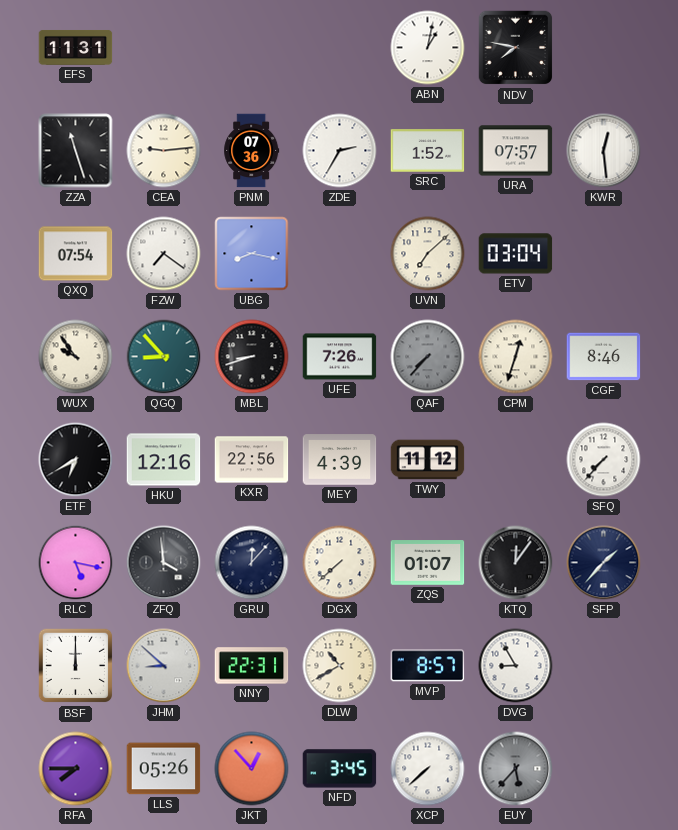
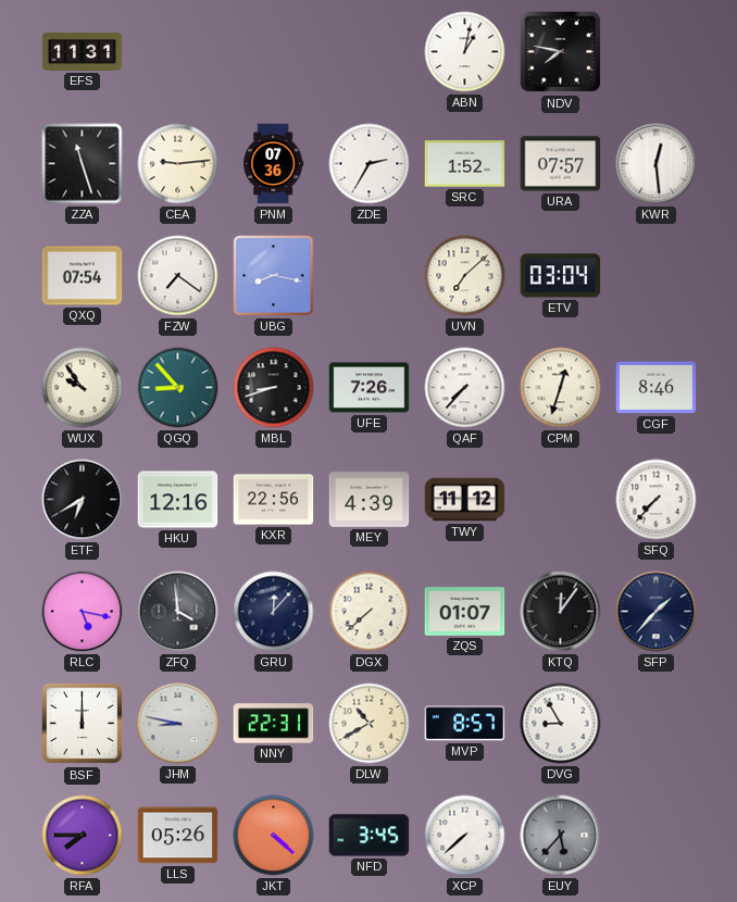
QAF dial: grey -> white (465, 388)
JHM: 8:52 -> 8:47 (178, 724)
JKT: 12:53 -> 4:22 (274, 836)
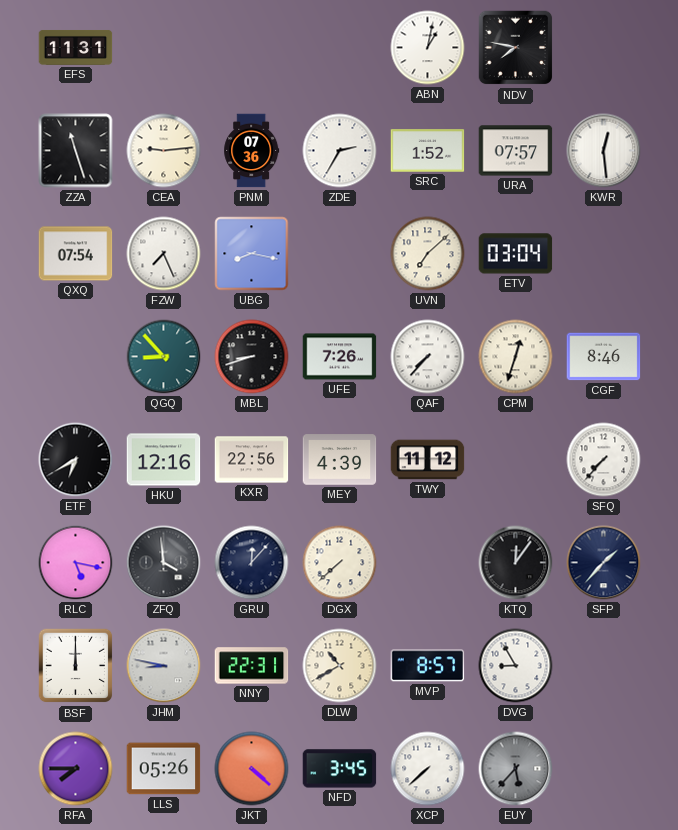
FZW: 7:21 -> 7:26 (164, 254)
WUX: 9:54 -> none (83, 388)
ZQS: 01:07 -> none (465, 612)
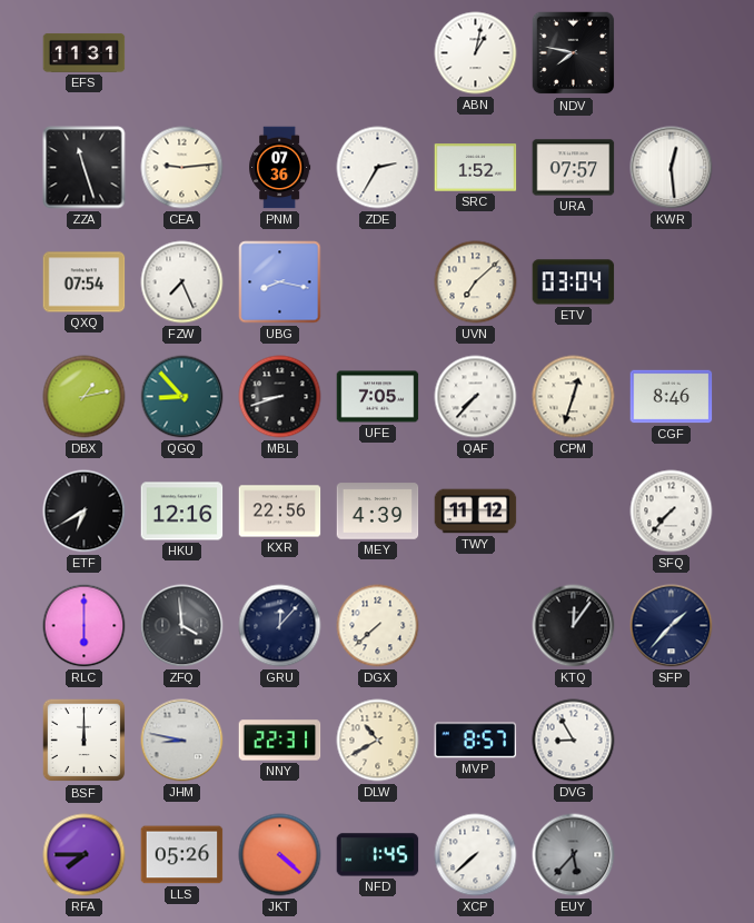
DBX: none -> 1:13 (85, 397)
UFE: 7:26 -> 7:05 (378, 397)
RLC: 5:17 -> 6:00 (85, 626)
NFD: 3:45 -> 1:45 (378, 855)
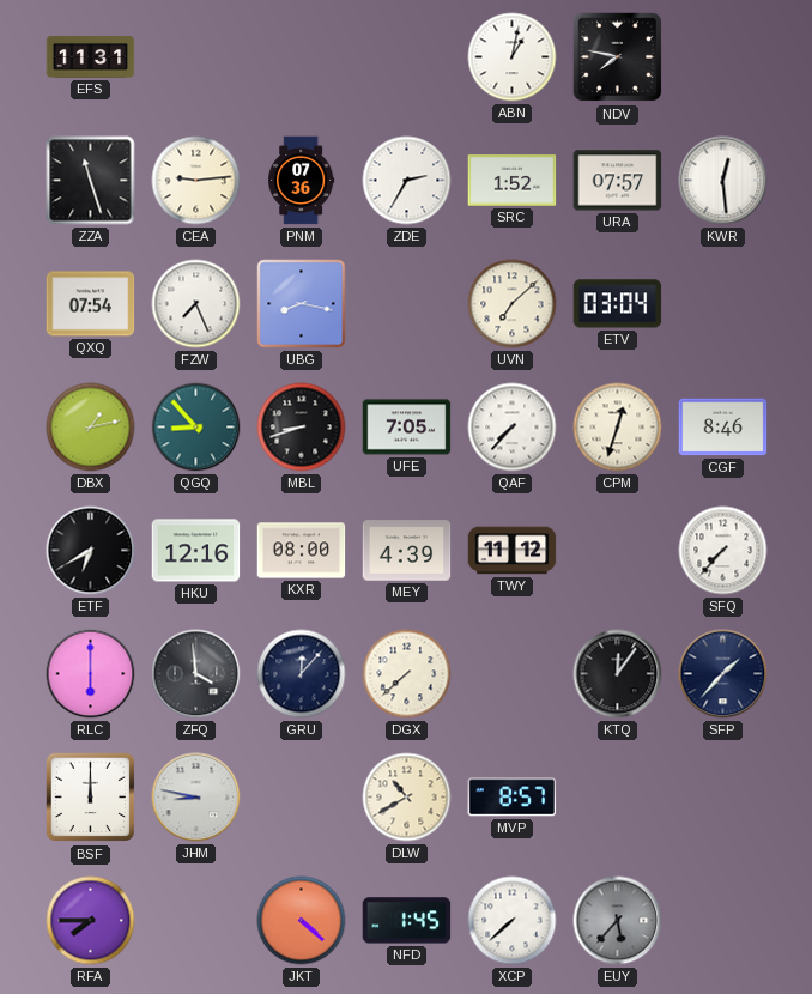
KXR: 22:56 -> 08:00 (302, 551)
NNY: 22:31 -> none (280, 741)
DVG: 8:55 -> none (574, 741)
LLS: 05:26 -> none (182, 855)
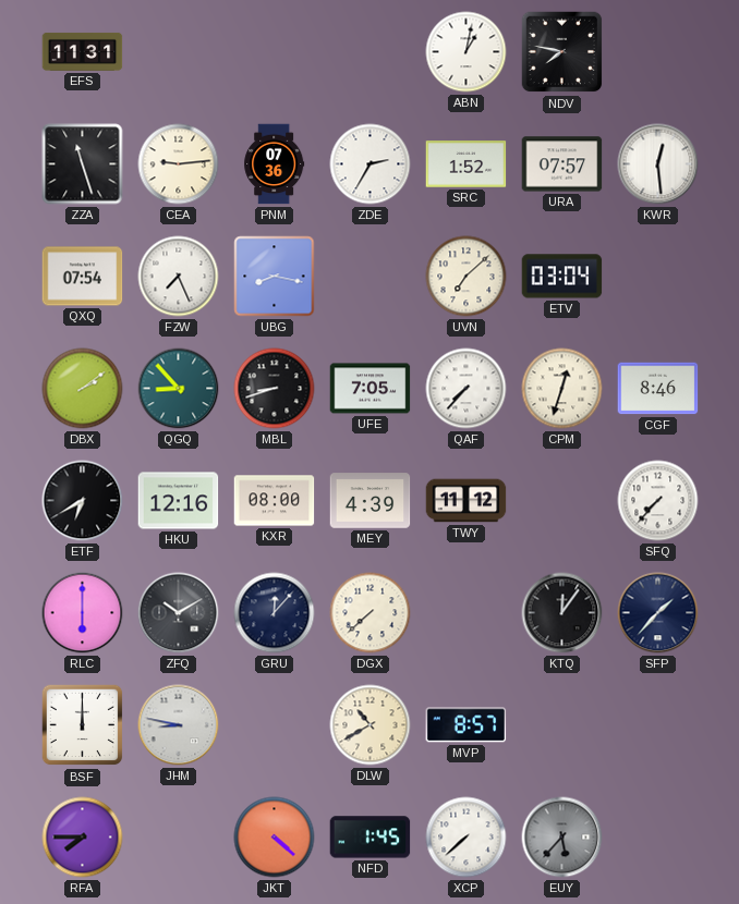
DBX: 1:13 -> 2:09 (83, 389)
ZFQ: 3:59 -> 10:10 (179, 613)
